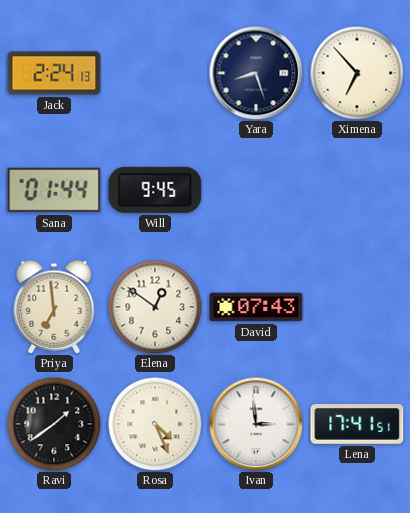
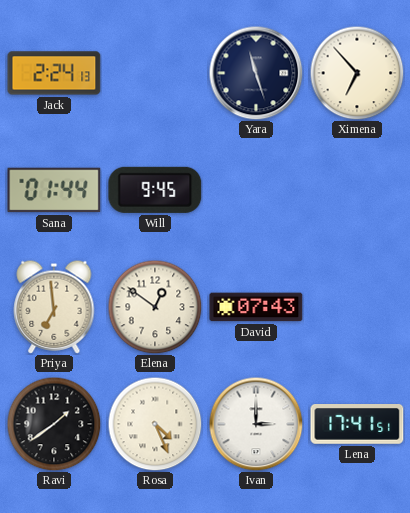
Yara: 8:27 -> 11:27 (256, 73)
Ivan: 2:59 -> 3:00 (256, 424)
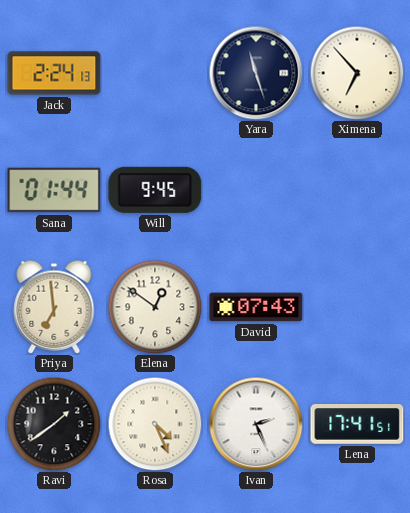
Ivan: 3:00 -> 2:26 (256, 424)
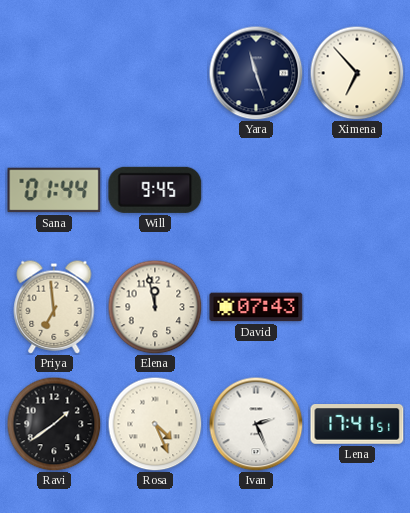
Jack: 2:24 -> none (54, 73)
Elena: 12:51 -> 11:58 (155, 307)
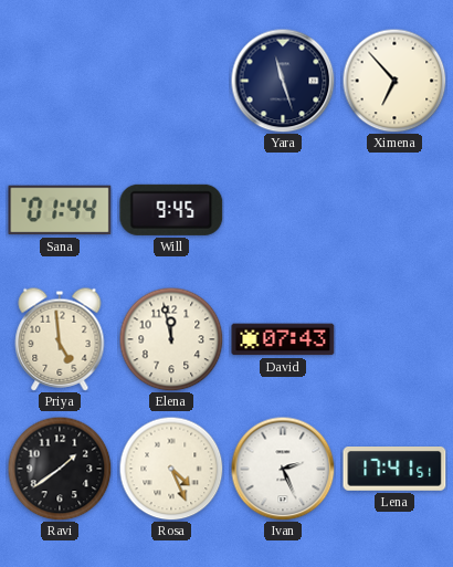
Priya: 6:59 -> 4:59 (60, 339)
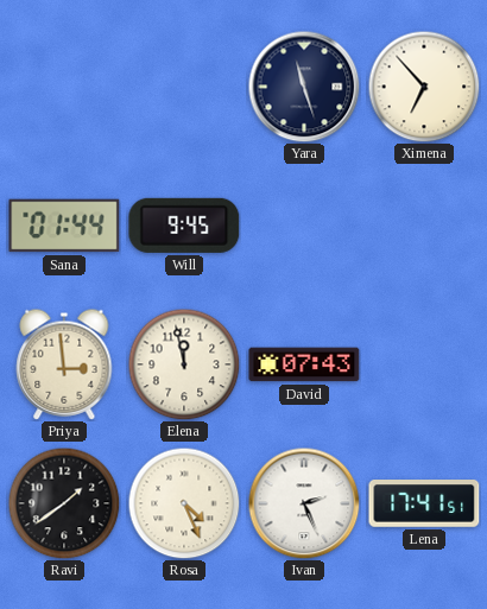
Priya: 4:59 -> 2:59 (64, 364)
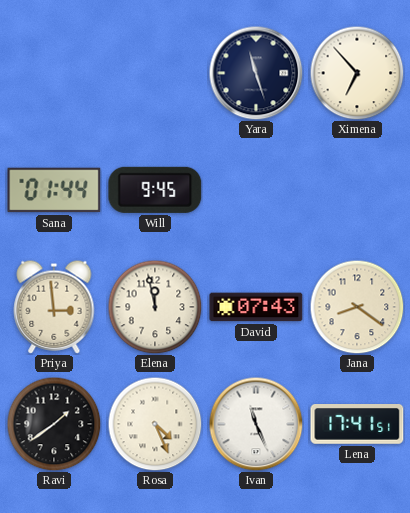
Jana: none -> 8:21 (357, 307)
Ivan: 2:26 -> 11:26 (256, 424)
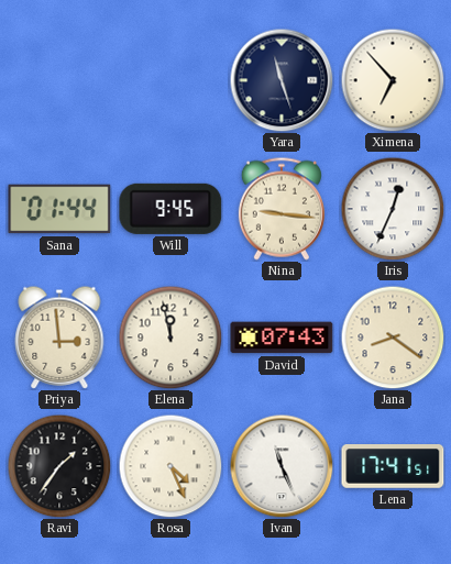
Nina: none -> 9:16 (282, 209)
Iris: none -> 12:34 (393, 209)
Ravi: 1:39 -> 1:36 (59, 466)
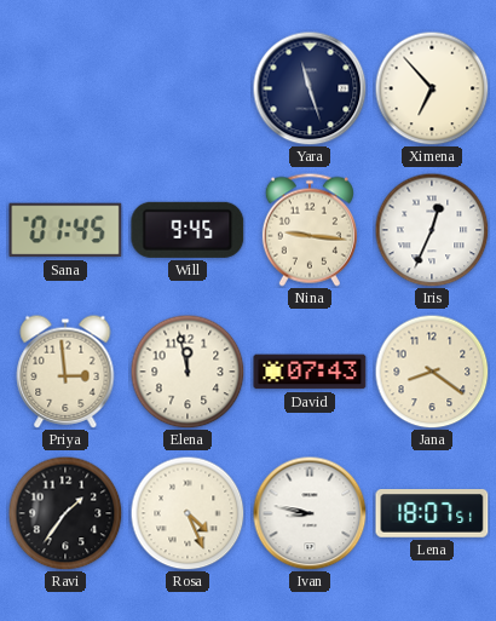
Sana: 01:44 -> 01:45 (65, 230)
Ivan: 11:26 -> 8:47 (310, 513)
Lena: 17:41 -> 18:07 (432, 514)
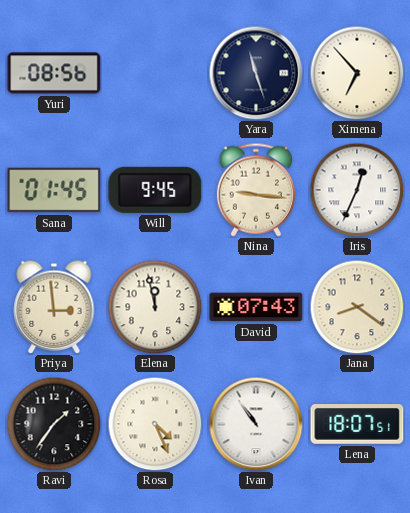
Yuri: none -> 08:56 (54, 73)
Ivan: 8:47 -> 10:54 (256, 424)
